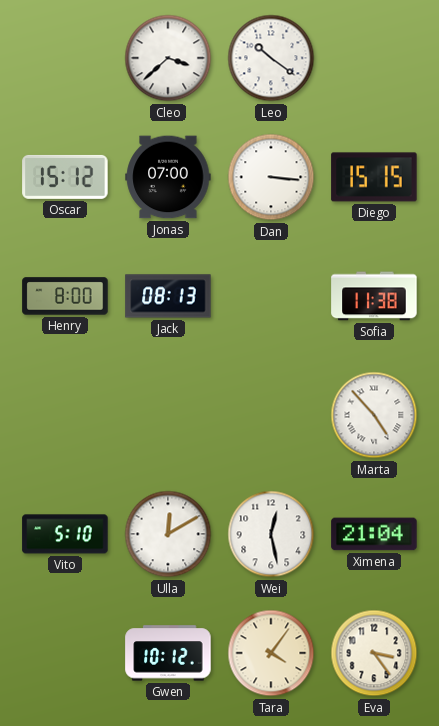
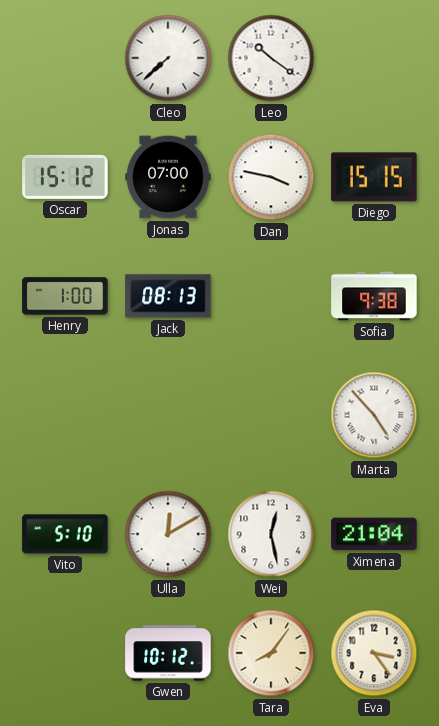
Cleo: 3:38 -> 7:38 (168, 58)
Dan: 3:16 -> 3:47 (271, 177)
Henry: 8:00 -> 1:00 (65, 296)
Sofia: 11:38 -> 9:38 (374, 296)
Tara: 4:06 -> 8:06 (271, 653)
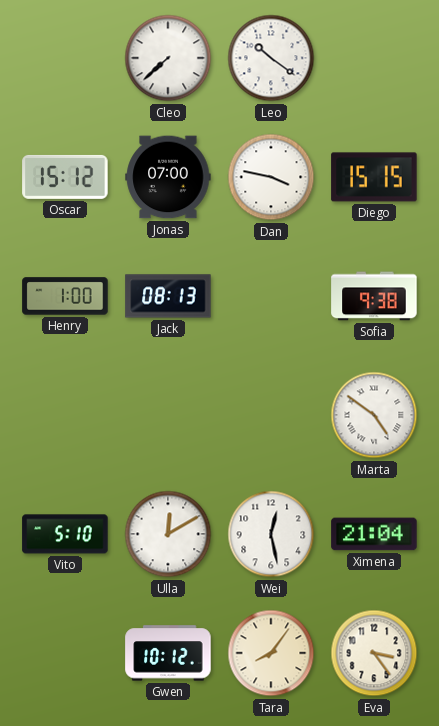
Marta: 4:53 -> 4:51 (374, 415)
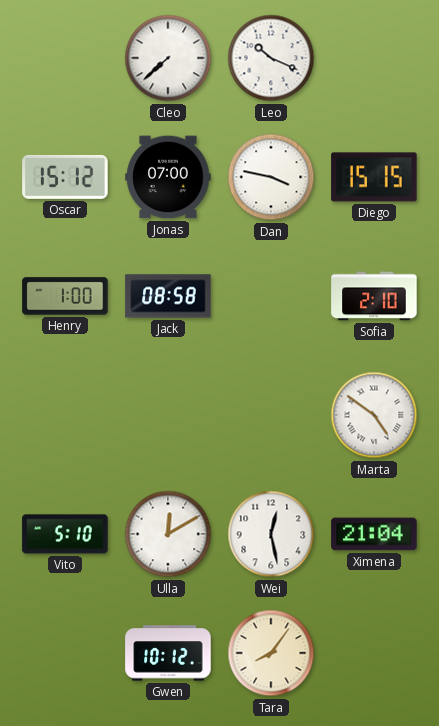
Leo: 10:21 -> 10:19 (271, 58)
Jack: 08:13 -> 08:58 (168, 296)
Sofia: 9:38 -> 2:10 (374, 296)
Eva: 3:24 -> none (374, 653)
